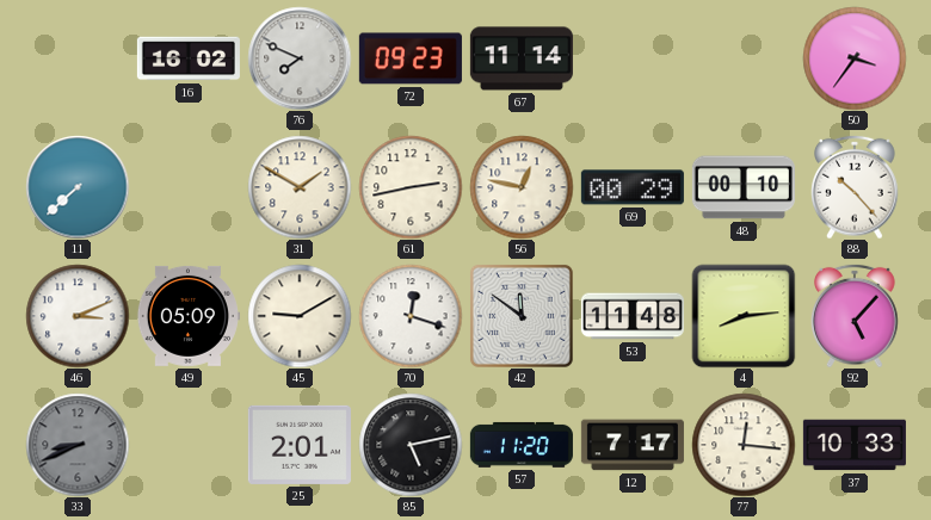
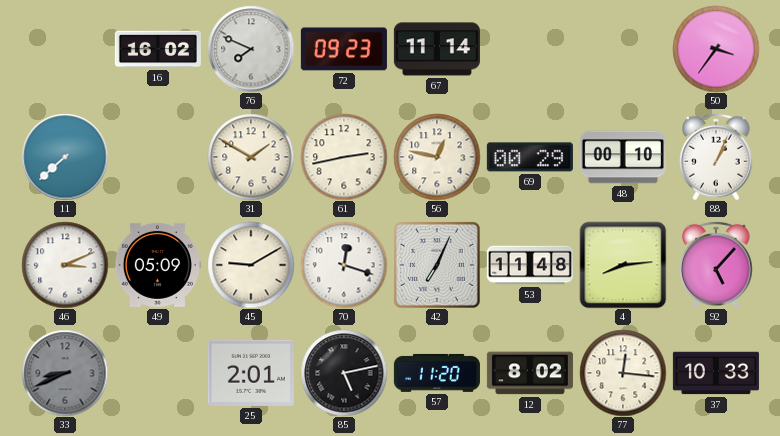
88: 10:23 -> 1:04 (716, 157)
42: 11:51 -> 7:04 (437, 265)
12: 7:17 -> 8:02 (530, 373)
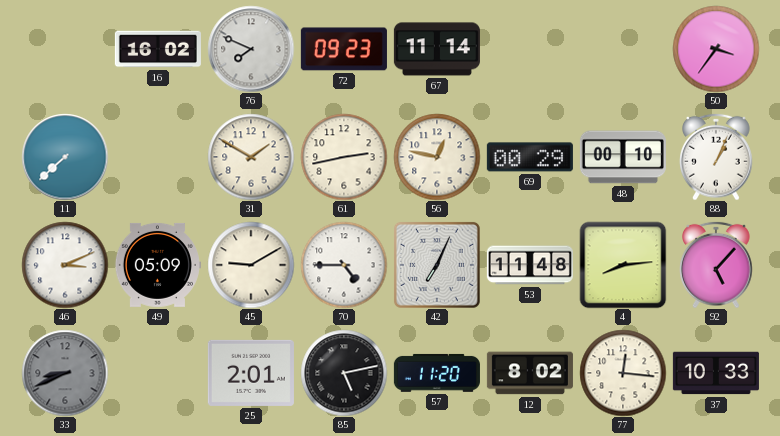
70: 12:18 -> 4:45 (344, 265)
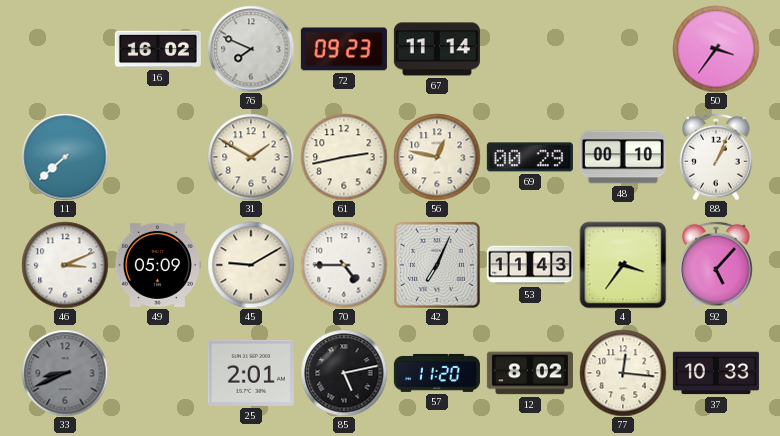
53: 11:48 -> 11:43 (530, 265)
4: 8:14 -> 3:36 (623, 265)
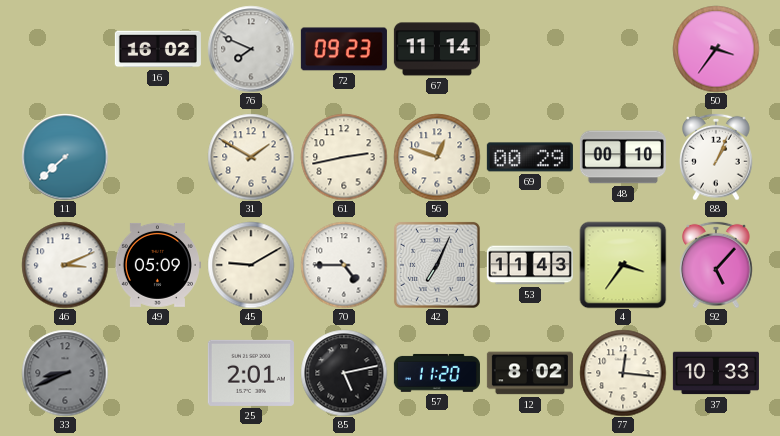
56: 12:47 -> 12:48 (437, 157)
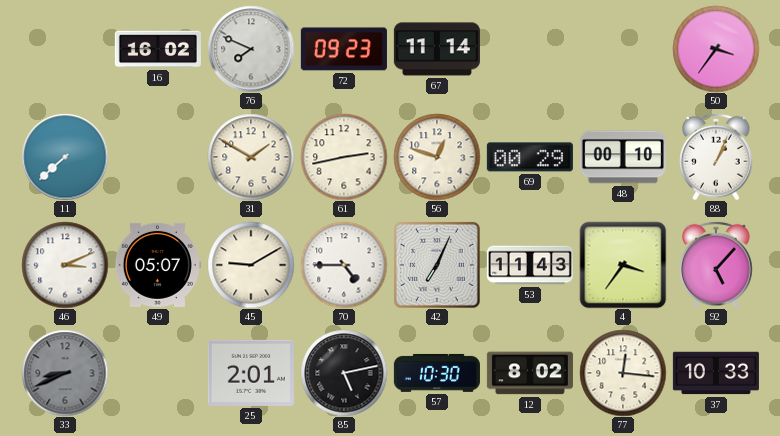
49: 05:09 -> 05:07 (158, 265)
57: 11:20 -> 10:30 (437, 373)
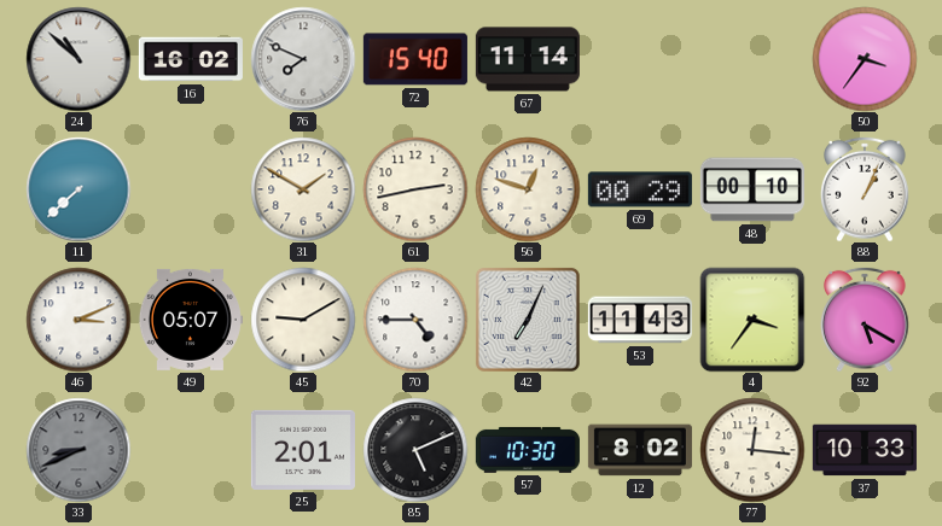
24: none -> 10:52 (78, 59)
72: 09:23 -> 15:40 (415, 59)
92: 5:07 -> 5:20 (865, 320)
85: 5:13 -> 5:11 (415, 450)
